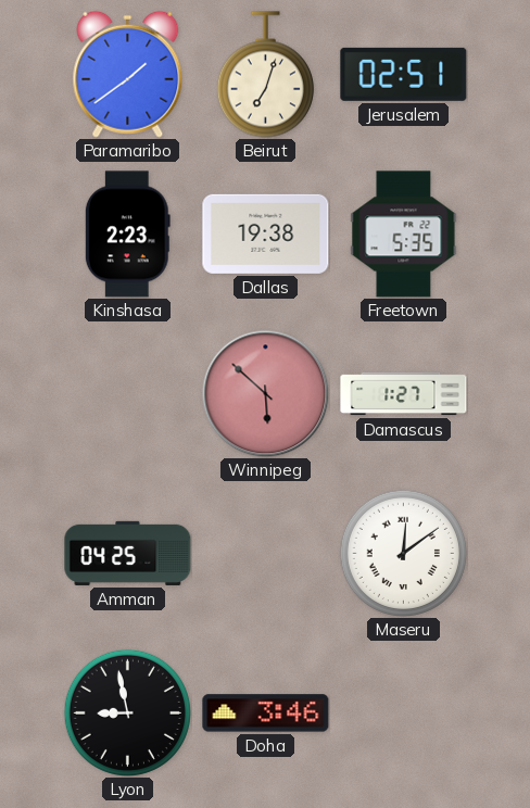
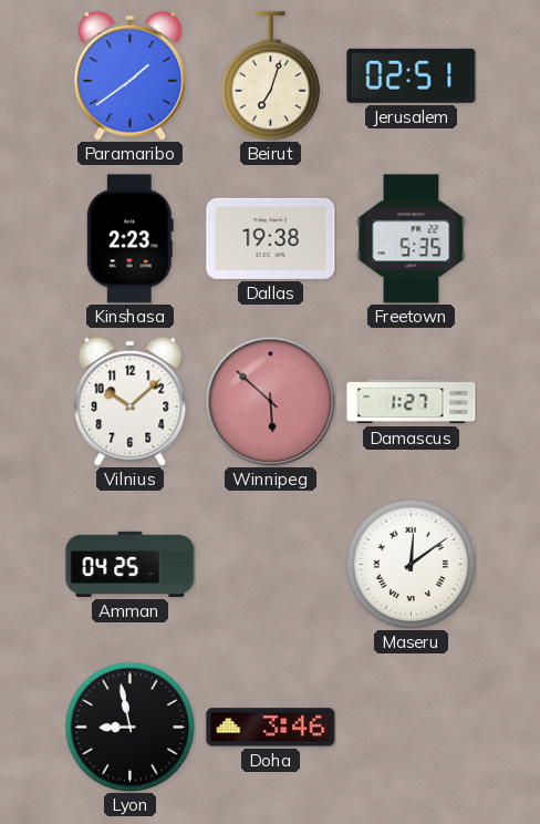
Vilnius: none -> 10:08 (131, 401)
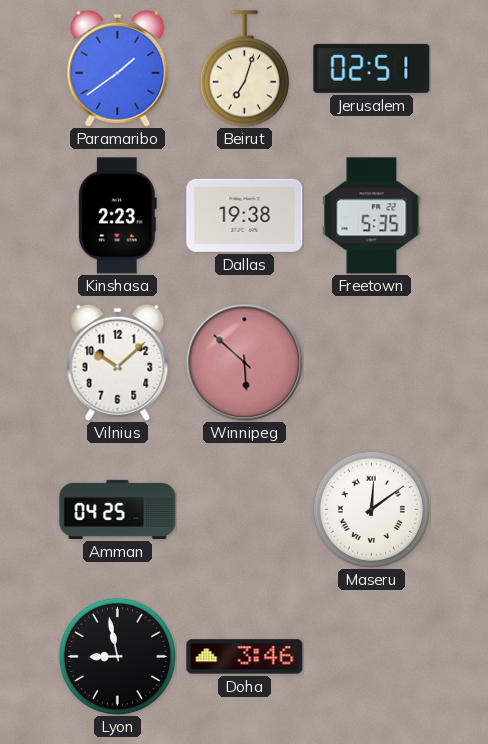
Damascus: 1:27 -> none (412, 402)
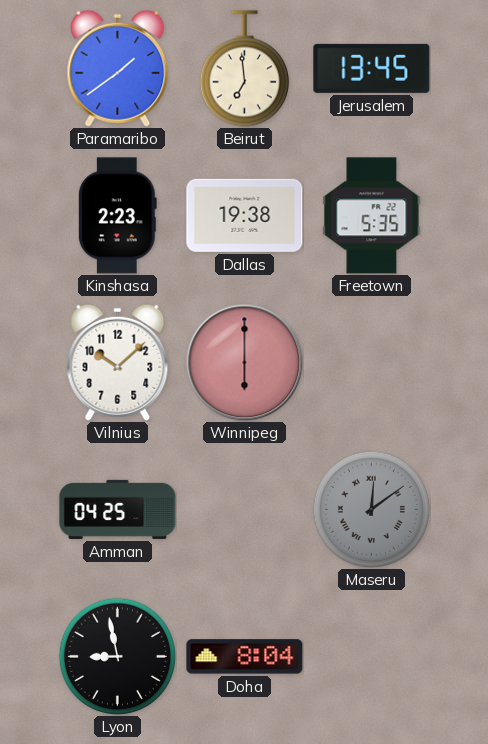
Beirut: 7:03 -> 6:59 (244, 69)
Jerusalem: 02:51 -> 13:45 (372, 68)
Winnipeg: 5:52 -> 6:00 (244, 362)
Maseru dial: white -> grey (371, 509)
Doha: 3:46 -> 8:04 (245, 657)
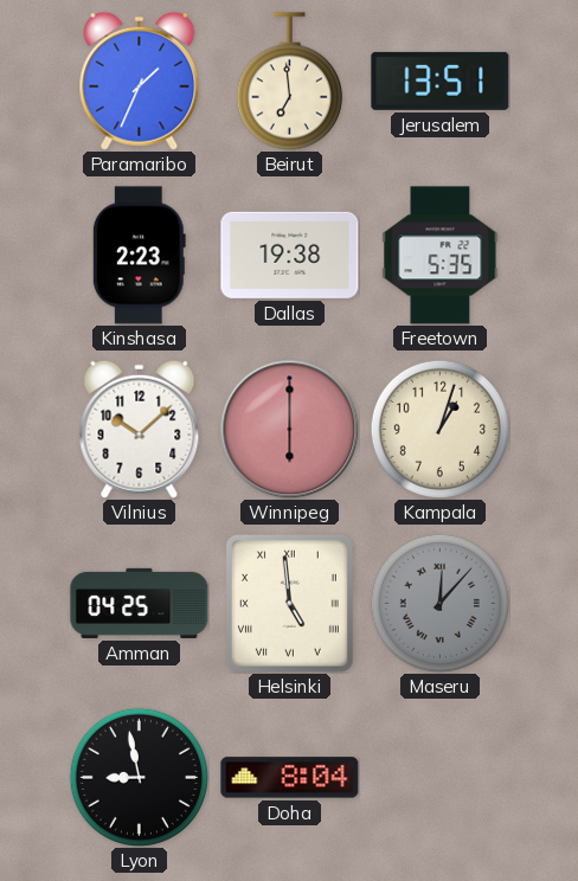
Paramaribo: 1:39 -> 1:34 (140, 81)
Jerusalem: 13:45 -> 13:51 (441, 81)
Kampala: none -> 1:03 (439, 429)
Helsinki: none -> 4:59 (289, 603)
Maseru: 12:09 -> 12:07 (439, 603)
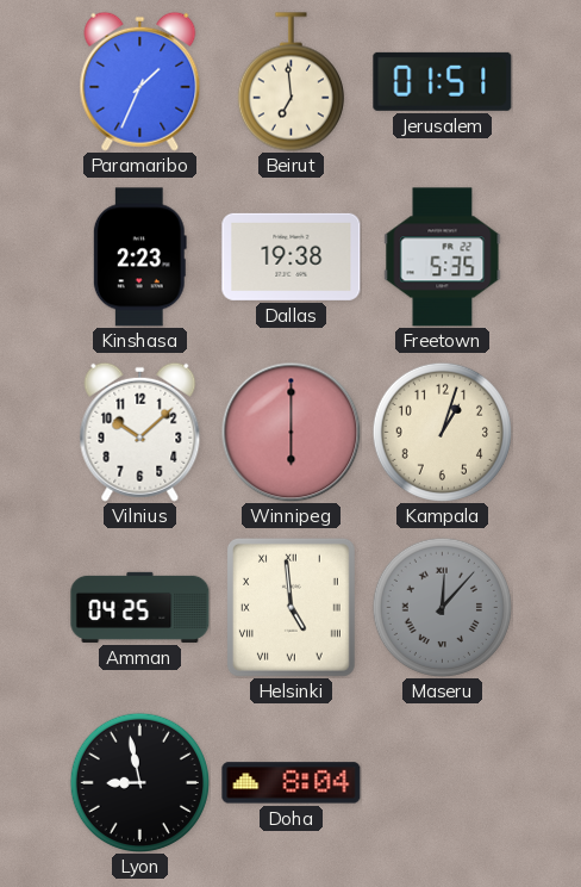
Jerusalem: 13:51 -> 01:51 (443, 81)
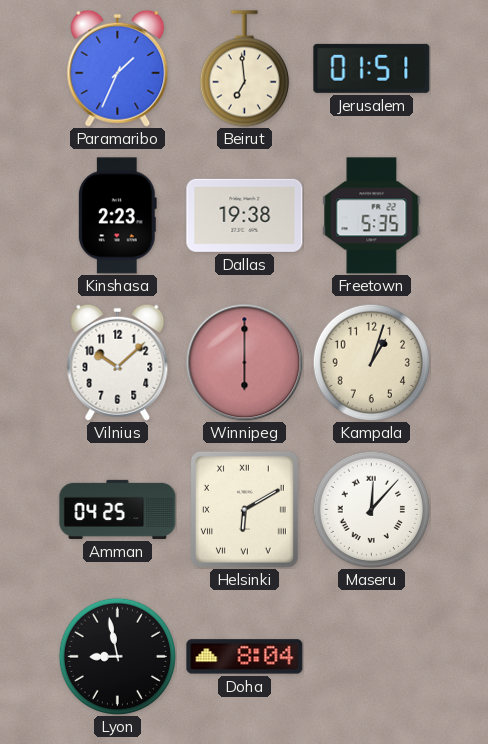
Helsinki: 4:59 -> 6:10 (244, 509)
Maseru dial: grey -> white (371, 509)
